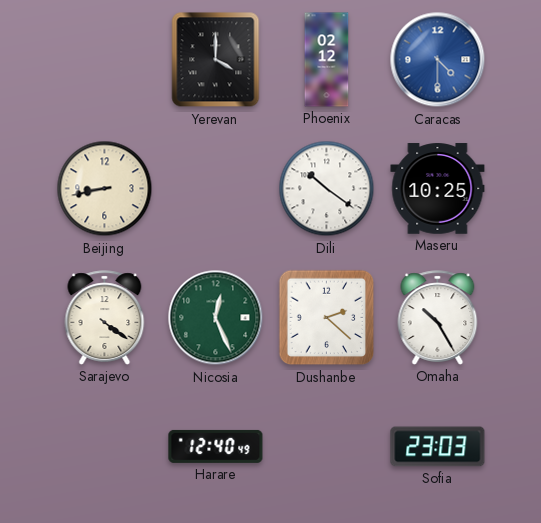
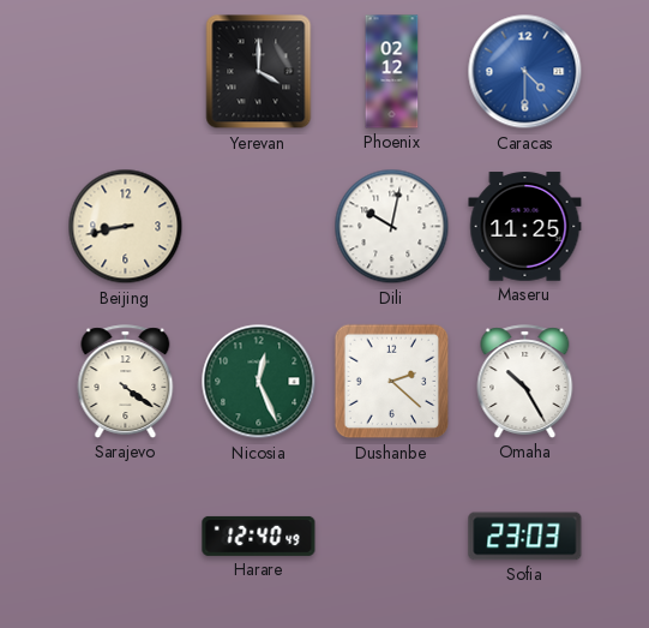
Dili: 10:21 -> 10:02 (392, 227)
Maseru: 10:25 -> 11:25 (525, 227)
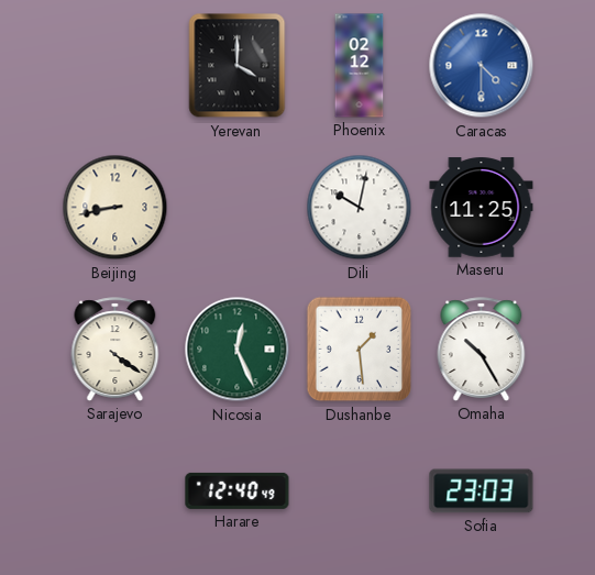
Dushanbe: 2:22 -> 1:29 (360, 350)
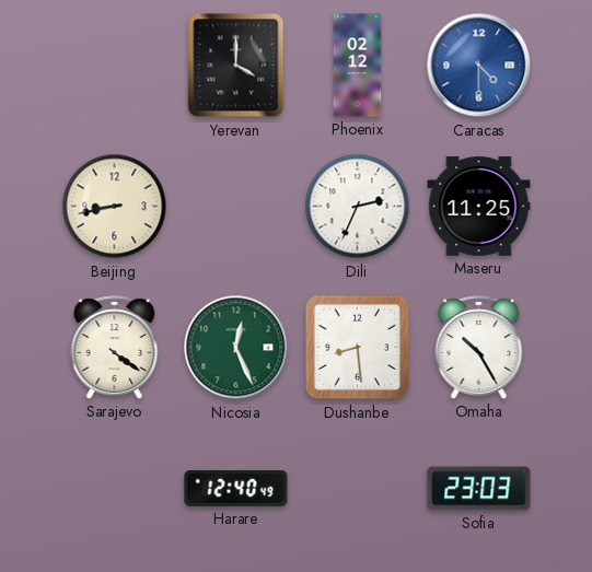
Dili: 10:02 -> 2:34 (358, 207)
Dushanbe: 1:29 -> 8:29 (358, 348)
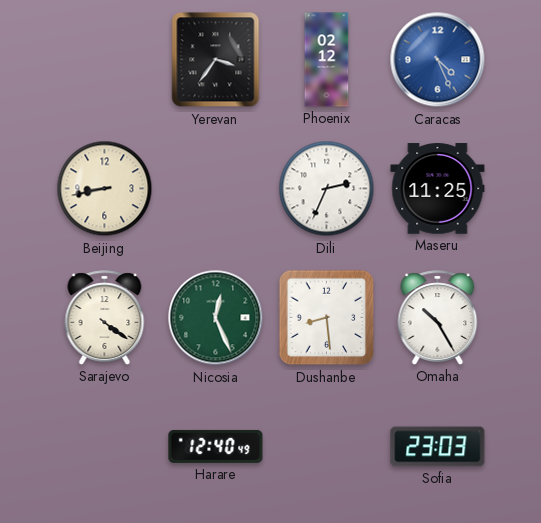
Yerevan: 4:00 -> 3:36 (216, 60)
Caracas: 4:30 -> 4:26 (438, 60)
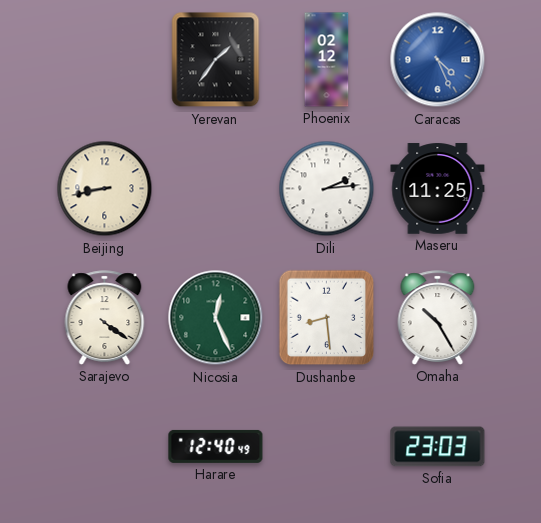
Yerevan: 3:36 -> 1:36 (216, 60)
Dili: 2:34 -> 2:14 (327, 189)
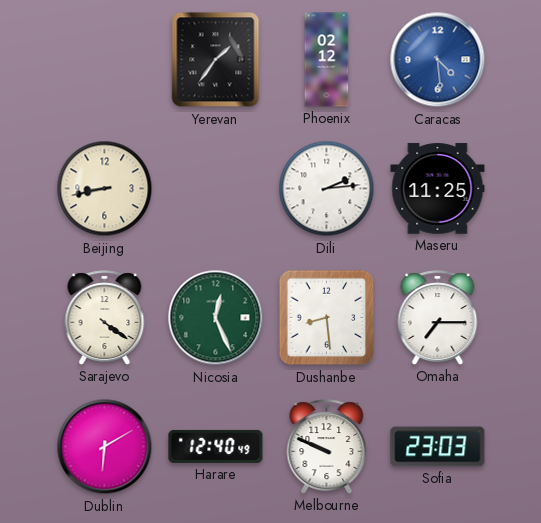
Caracas: 4:26 -> 4:29 (438, 60)
Omaha: 10:25 -> 7:15 (438, 318)
Dublin: none -> 6:10 (105, 447)
Melbourne: none -> 9:49 (327, 447)
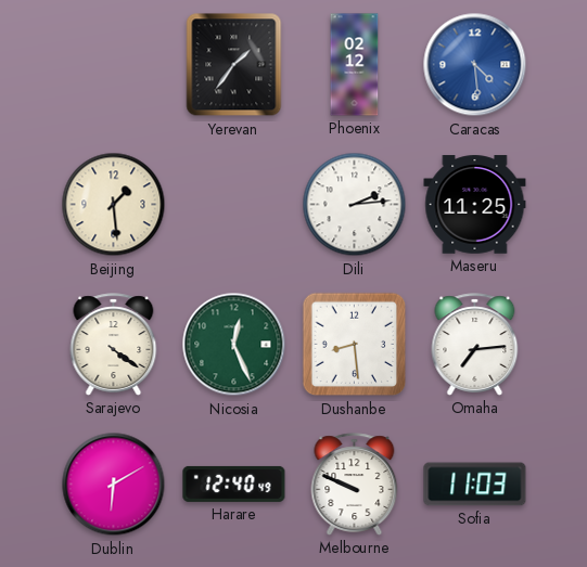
Beijing: 8:43 -> 1:29 (114, 205)
Omaha: 7:15 -> 7:14 (475, 345)
Sofia: 23:03 -> 11:03 (475, 485)
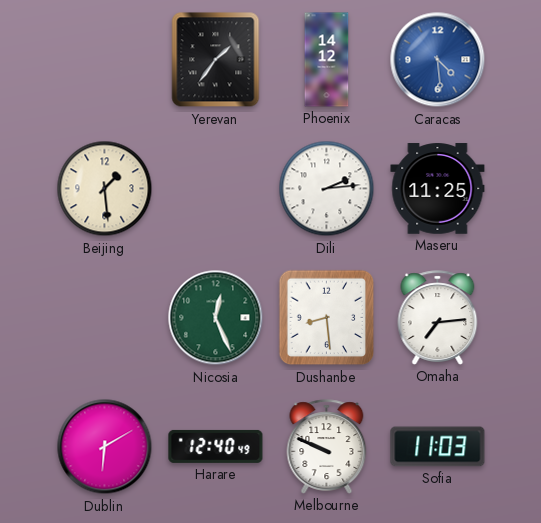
Phoenix: 02:12 -> 14:12 (327, 60)
Sarajevo: 4:21 -> none (114, 345)
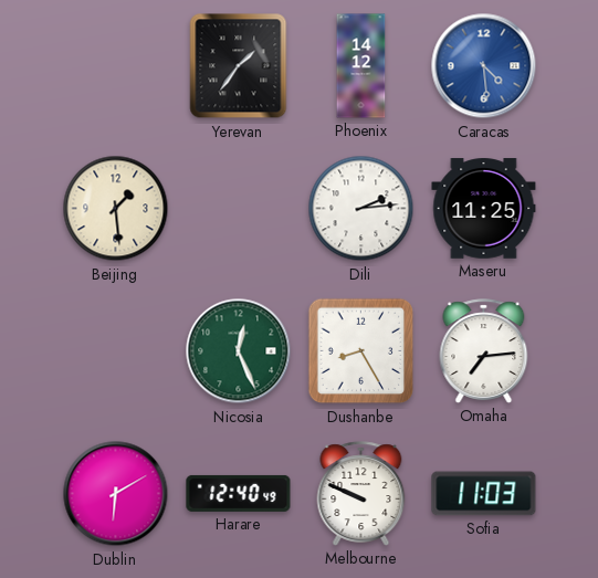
Dushanbe: 8:29 -> 8:25 (361, 351)
